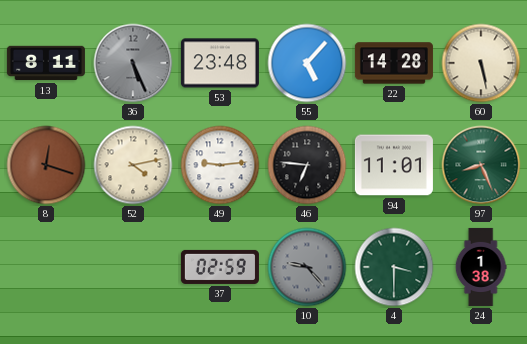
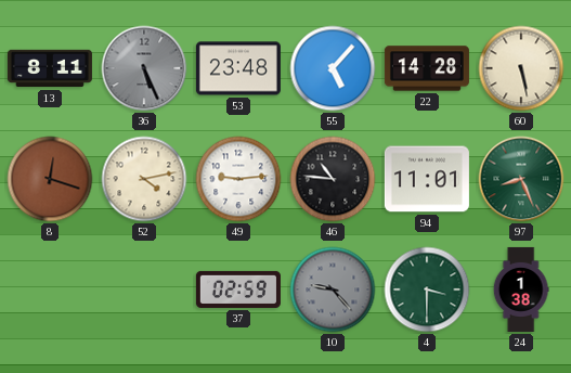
46: 6:46 -> 10:46 (333, 179)
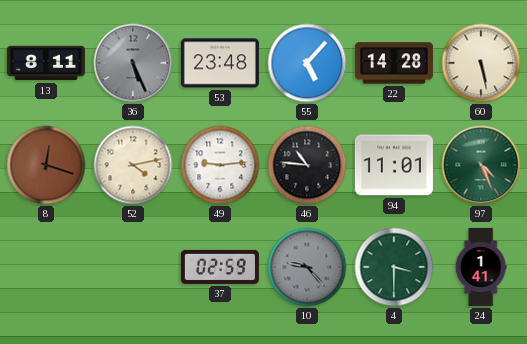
97: 8:26 -> 4:26 (481, 165)
24: 1:38 -> 1:41 (481, 267)
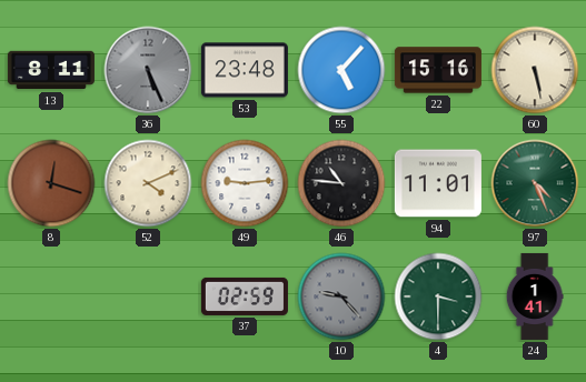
22: 14:28 -> 15:16 (438, 70)
52: 4:13 -> 4:11 (148, 183)
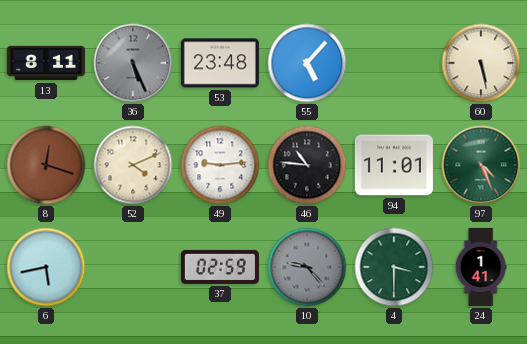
22: 15:16 -> none (438, 70)
6: none -> 5:43 (46, 267)
